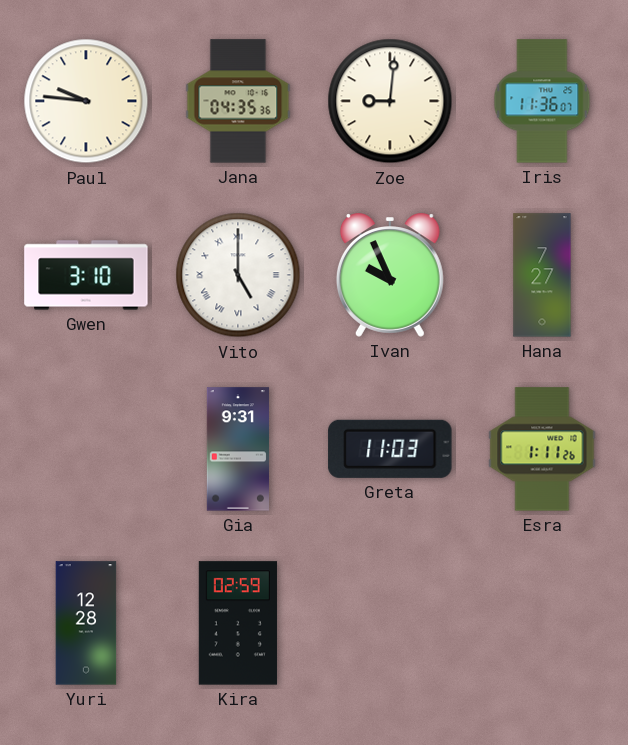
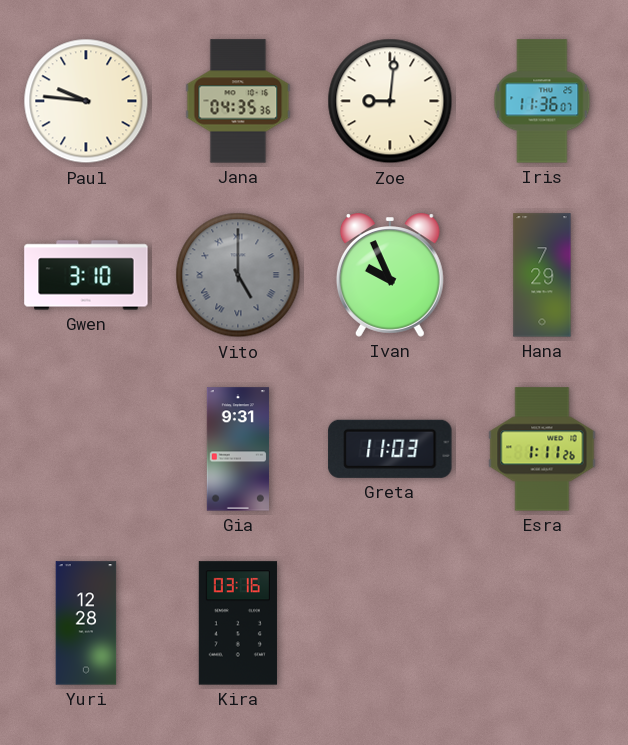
Vito dial: white -> grey (238, 275)
Hana: 7:27 -> 7:29 (542, 275)
Kira: 02:59 -> 03:16 (238, 623)
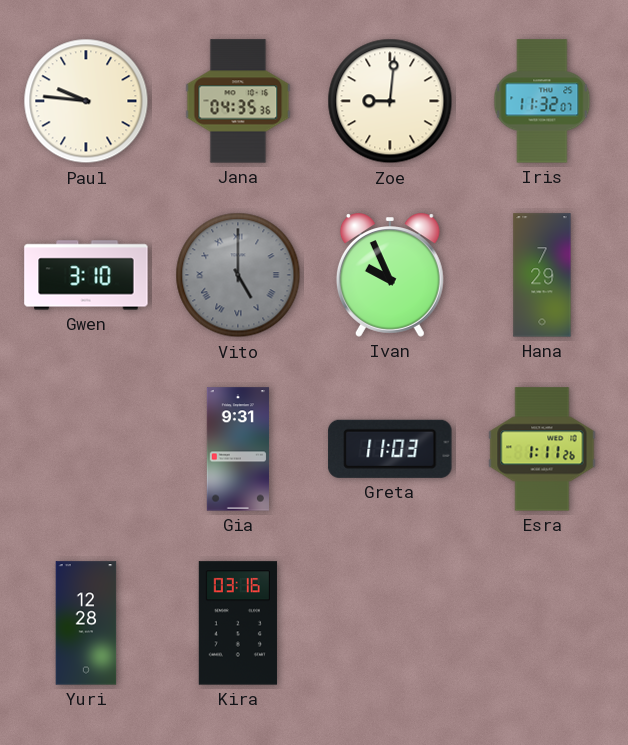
Iris: 11:36 -> 11:32 (542, 101)
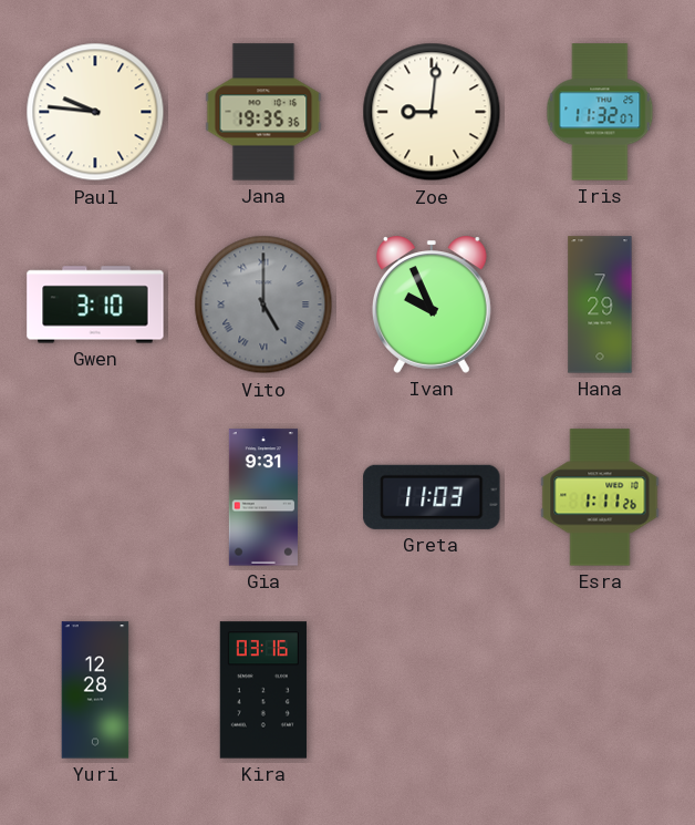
Jana: 04:35 -> 19:35 (263, 112)
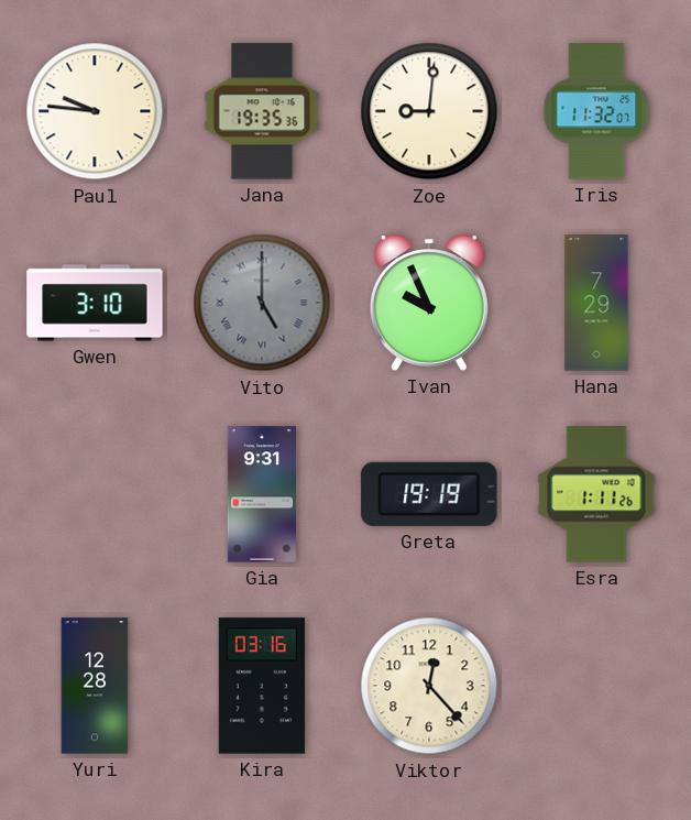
Greta: 11:03 -> 19:19 (429, 494)
Viktor: none -> 12:23 (429, 686)
